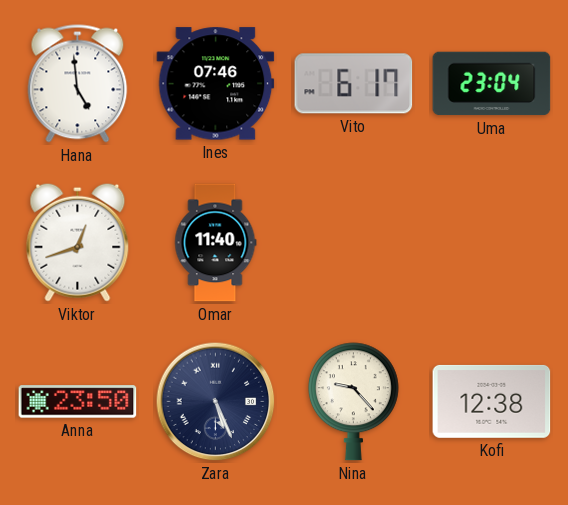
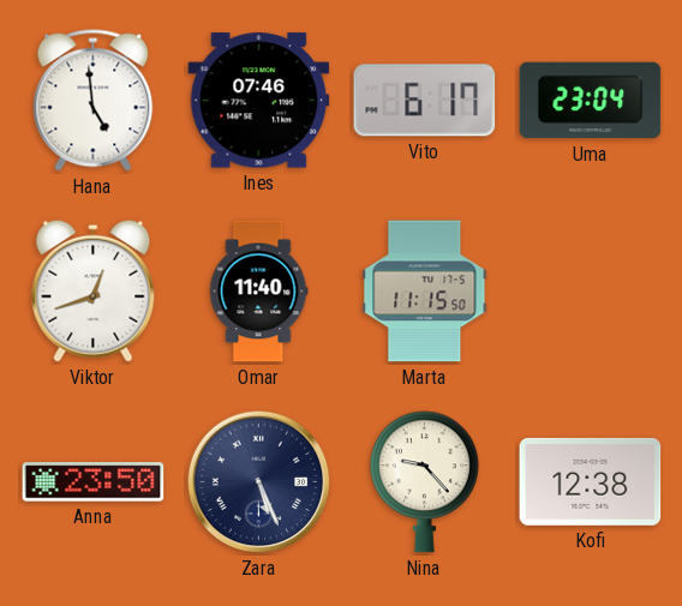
Marta: none -> 11:15 (425, 292)
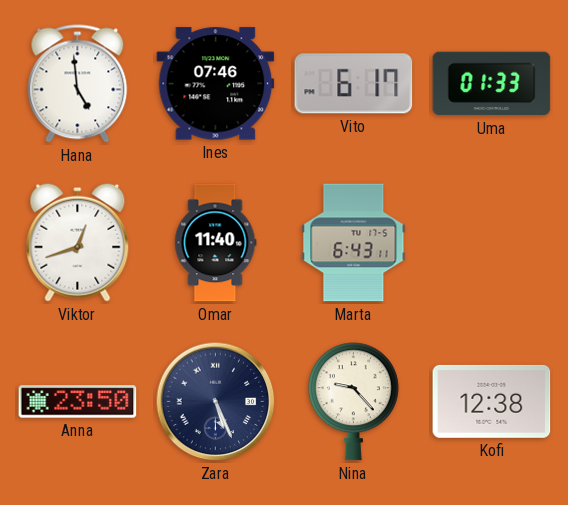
Uma: 23:04 -> 01:33 (492, 84)
Marta: 11:15 -> 6:43 (354, 243)
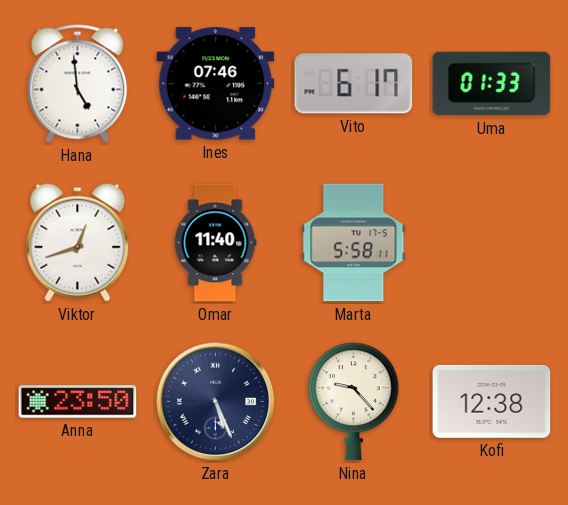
Marta: 6:43 -> 5:58 (354, 243)
